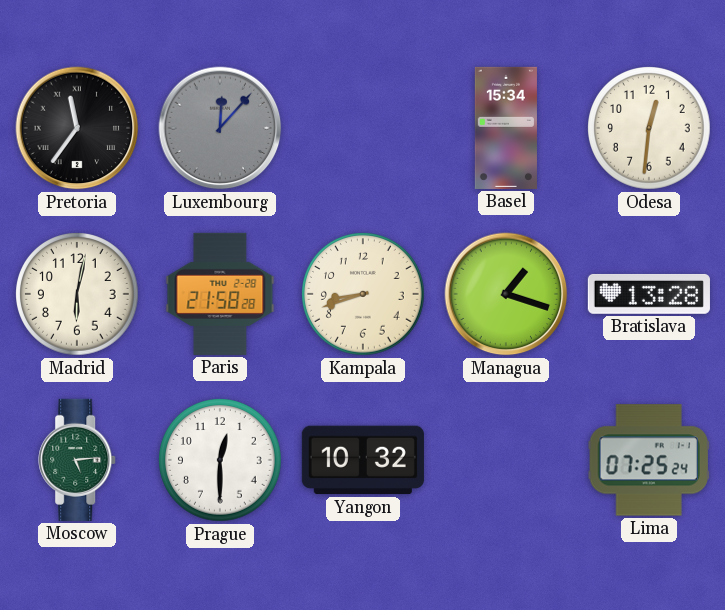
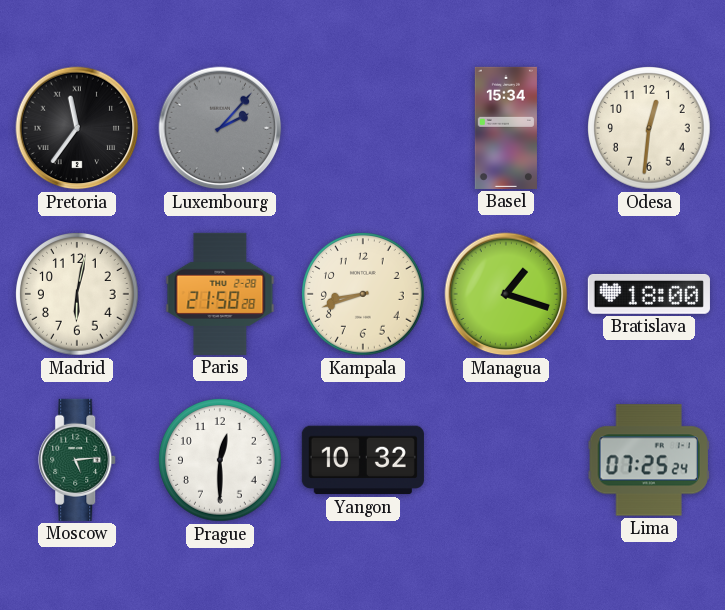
Luxembourg: 12:07 -> 2:07 (220, 128)
Bratislava: 13:28 -> 18:00 (649, 294)
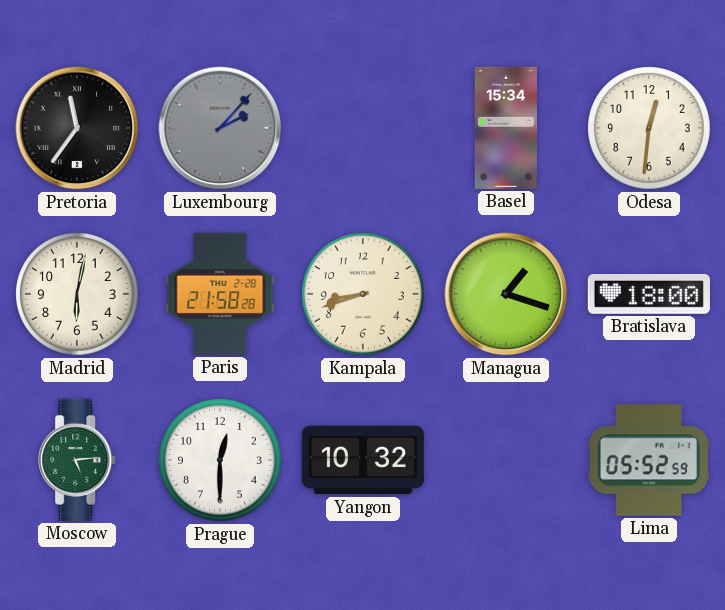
Lima: 07:25 -> 05:52 (649, 460)
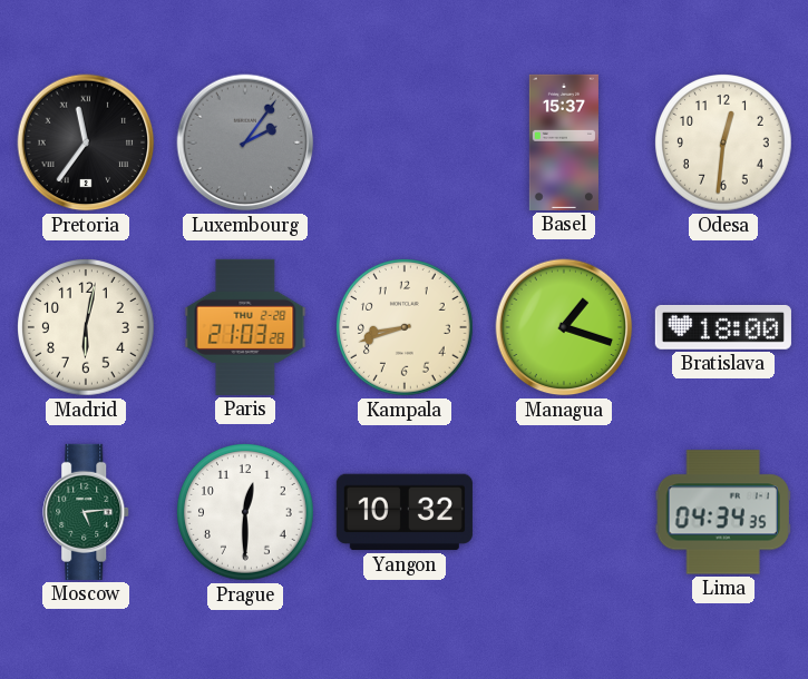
Luxembourg: 2:07 -> 2:06 (245, 142)
Basel: 15:34 -> 15:37 (564, 142)
Paris: 21:58 -> 21:03 (245, 327)
Lima: 05:52 -> 04:34 (723, 512)
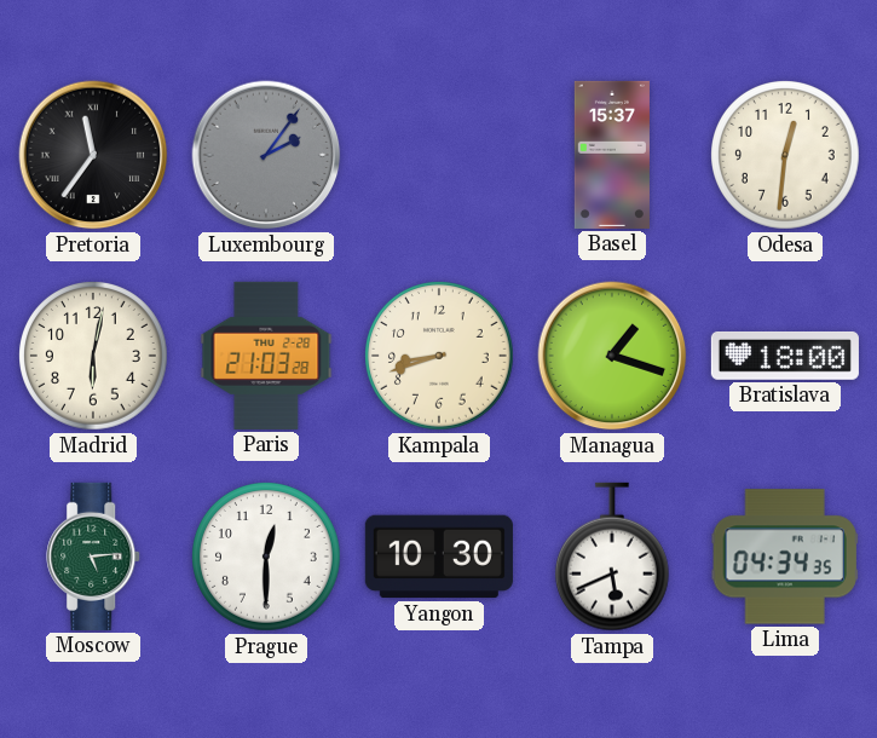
Yangon: 10:32 -> 10:30 (439, 557)
Tampa: none -> 5:41 (612, 557)
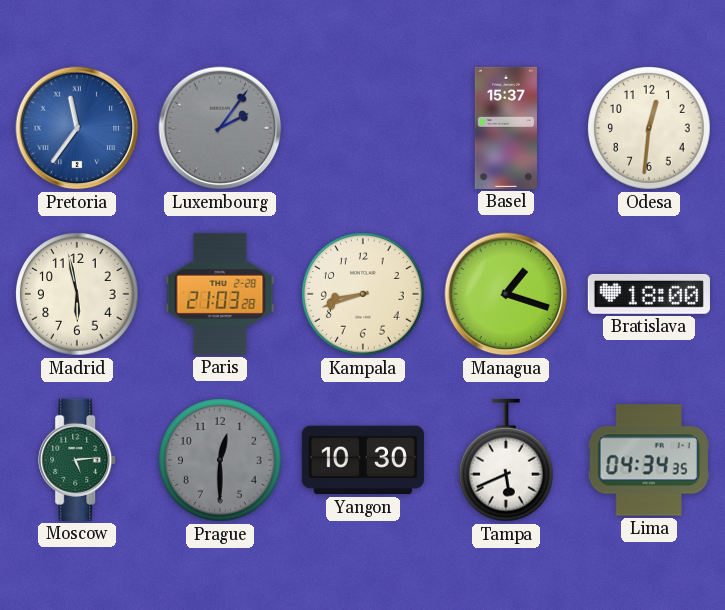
Pretoria dial: black -> blue (77, 128)
Madrid: 6:02 -> 5:58 (78, 295)
Prague dial: white -> grey (221, 461)
